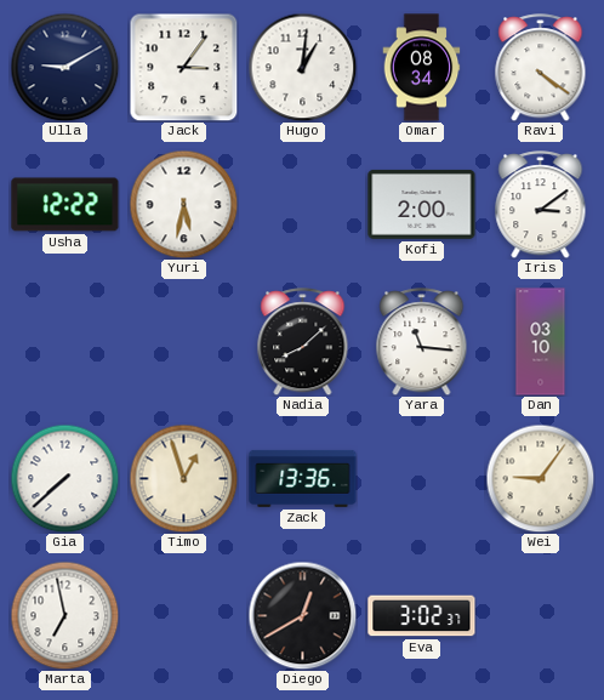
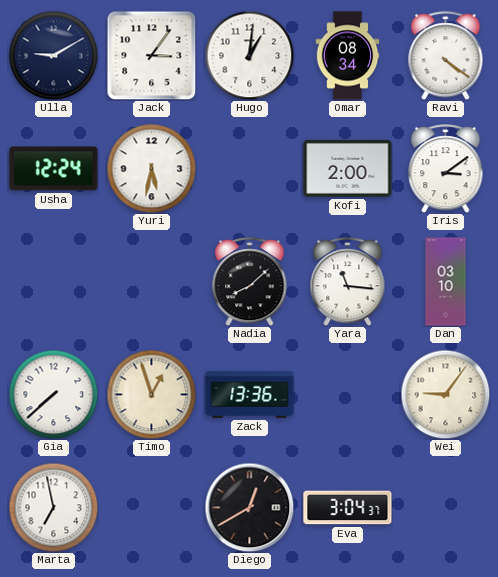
Usha: 12:22 -> 12:24 (54, 169)
Eva: 3:02 -> 3:04 (348, 508)
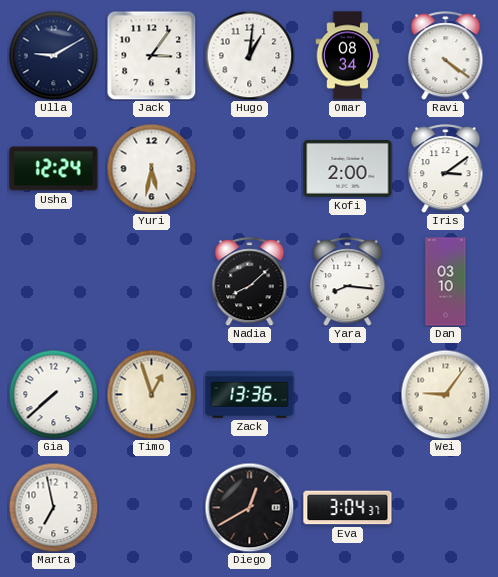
Yara: 11:16 -> 8:16 (348, 282)
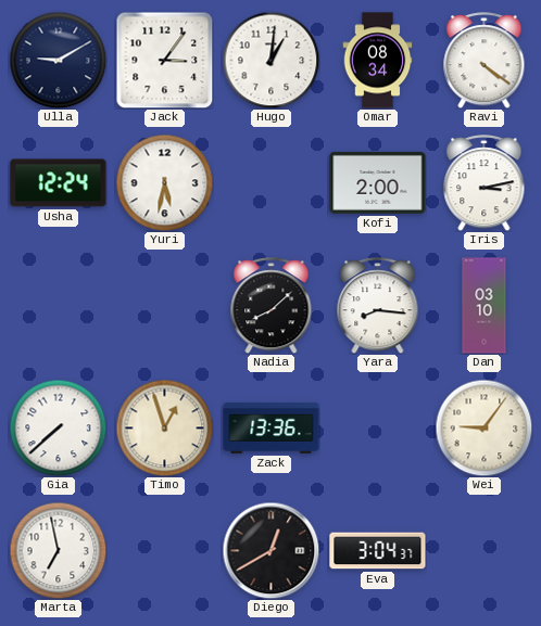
Iris: 3:09 -> 3:13 (485, 183)
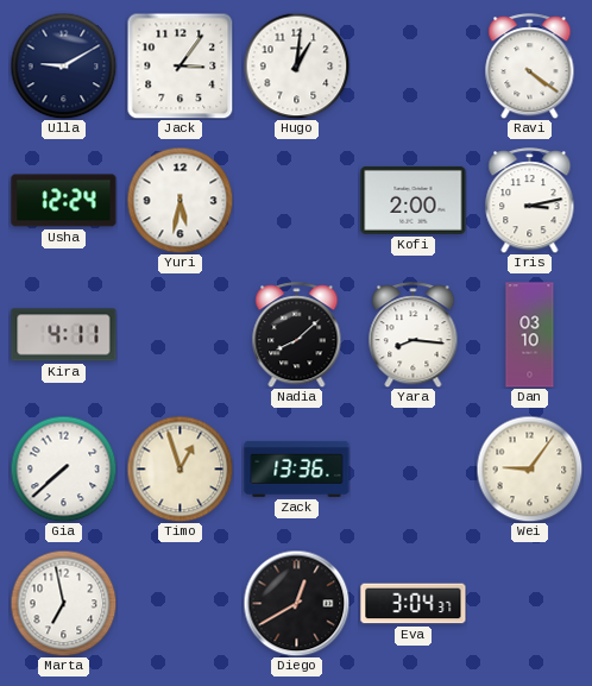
Omar: 08:34 -> none (378, 61)
Kira: none -> 4:11 (64, 335)
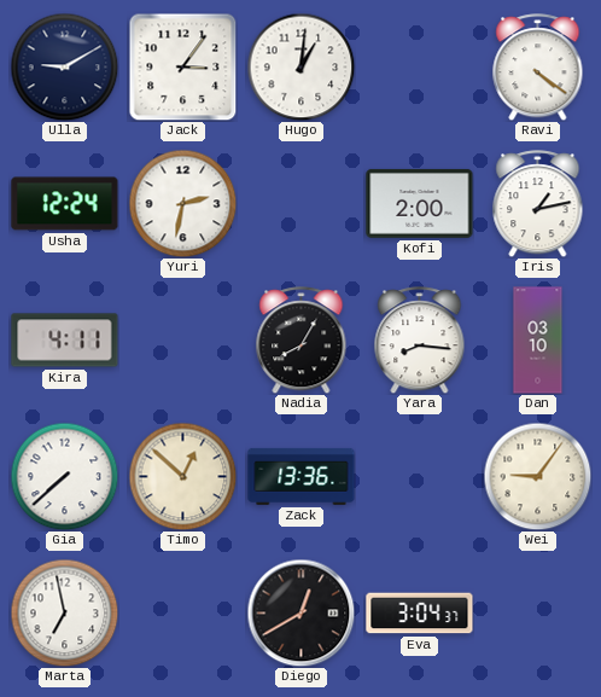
Yuri: 5:32 -> 2:32 (182, 203)
Iris: 3:13 -> 1:13 (538, 204)
Nadia: 8:08 -> 8:05 (302, 341)
Timo: 12:57 -> 12:52 (182, 476)
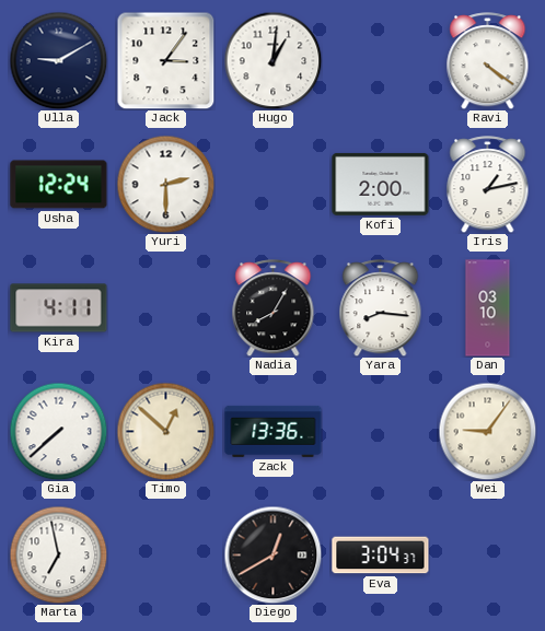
Yuri: 2:32 -> 2:30 (165, 184)
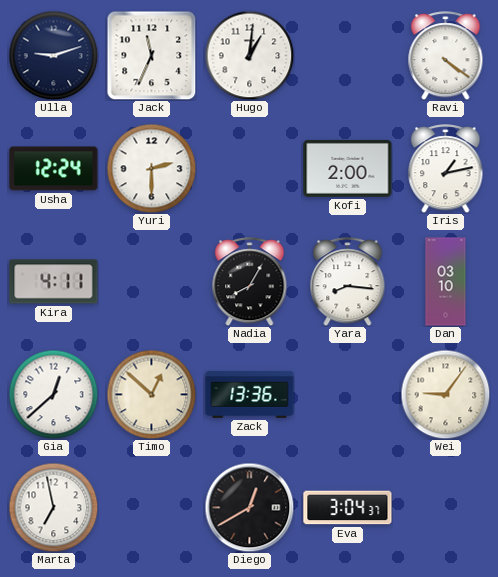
Ulla: 9:10 -> 9:12 (53, 55)
Jack: 3:06 -> 11:34 (151, 55)
Gia: 7:38 -> 12:38 (53, 394)
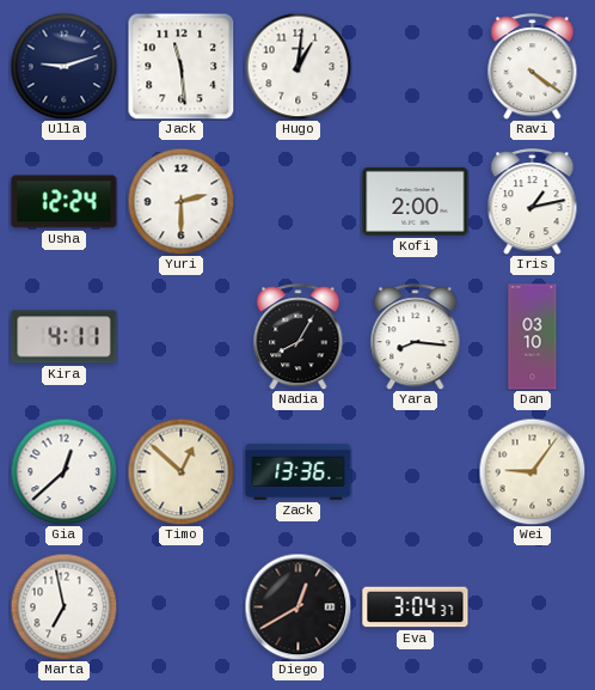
Jack: 11:34 -> 11:29 (180, 66)
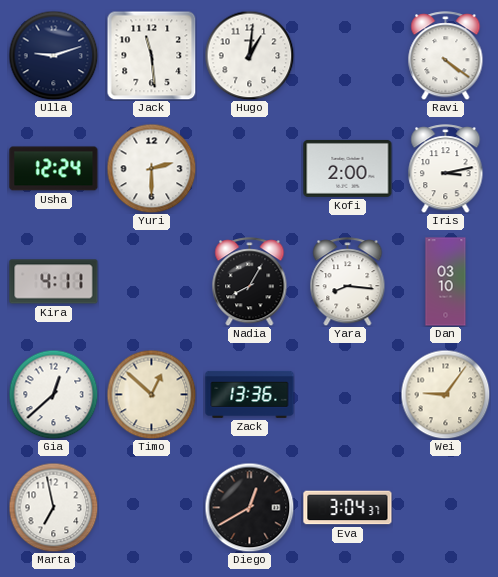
Iris: 1:13 -> 3:13 (446, 169)
